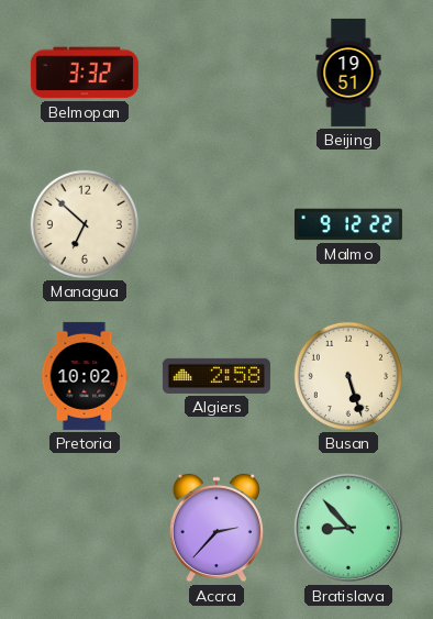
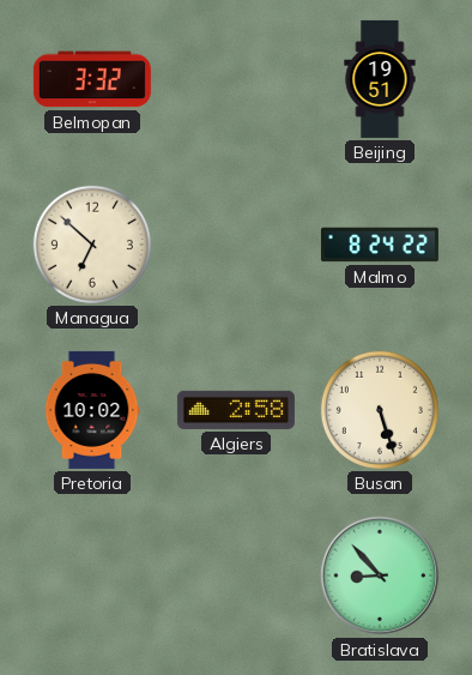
Malmo: 9:12 -> 8:24 (380, 245)
Accra: 2:37 -> none (216, 528)
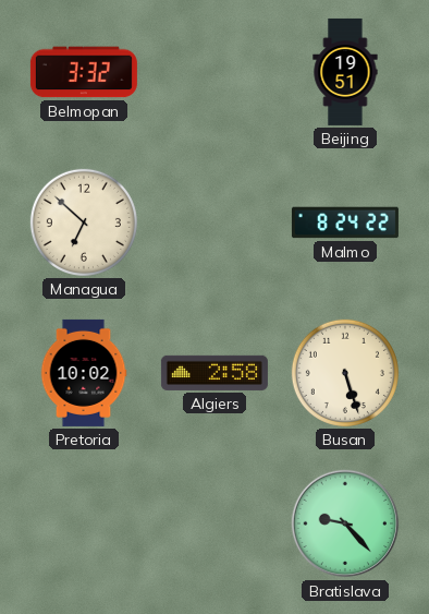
Bratislava: 8:53 -> 9:23 (345, 523)
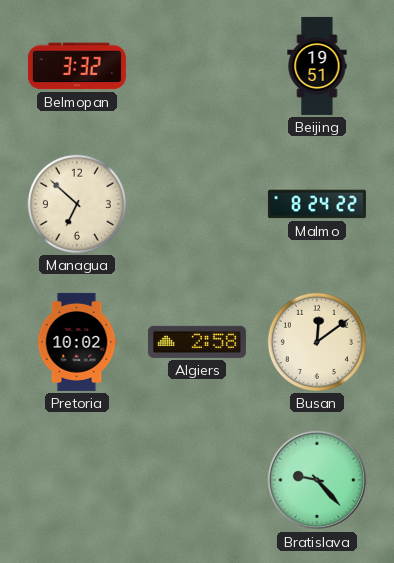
Busan: 5:27 -> 12:09 (317, 342)
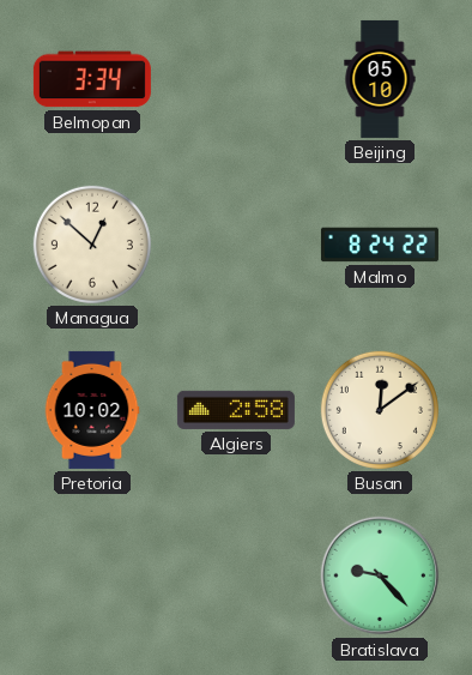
Belmopan: 3:32 -> 3:34 (92, 79)
Beijing: 19:51 -> 05:10 (380, 79)
Managua: 6:52 -> 12:52 (92, 245)
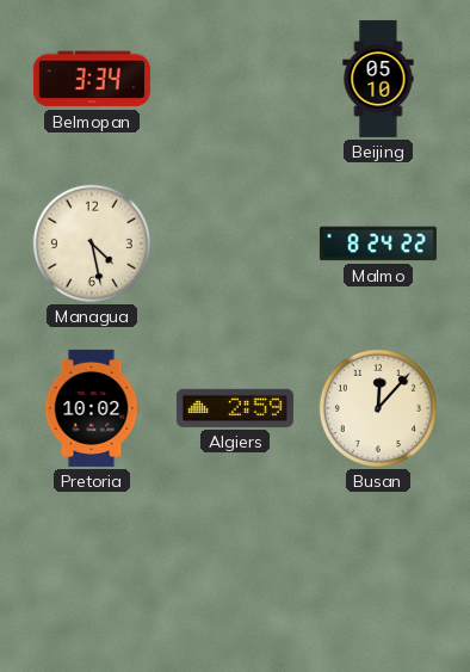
Managua: 12:52 -> 4:28 (92, 243)
Algiers: 2:58 -> 2:59 (235, 408)
Busan: 12:09 -> 12:07 (378, 408)
Bratislava: 9:23 -> none (380, 575)
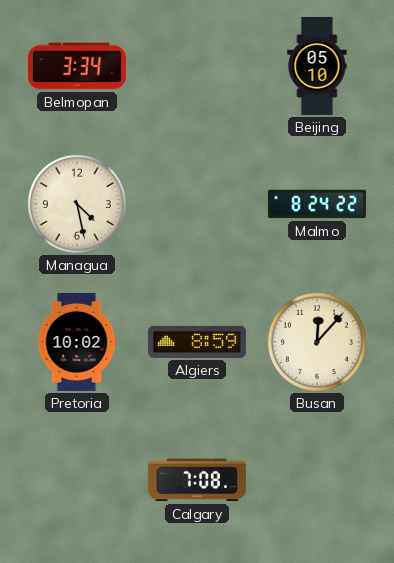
Algiers: 2:59 -> 8:59 (197, 342)
Calgary: none -> 7:08 (197, 480)
